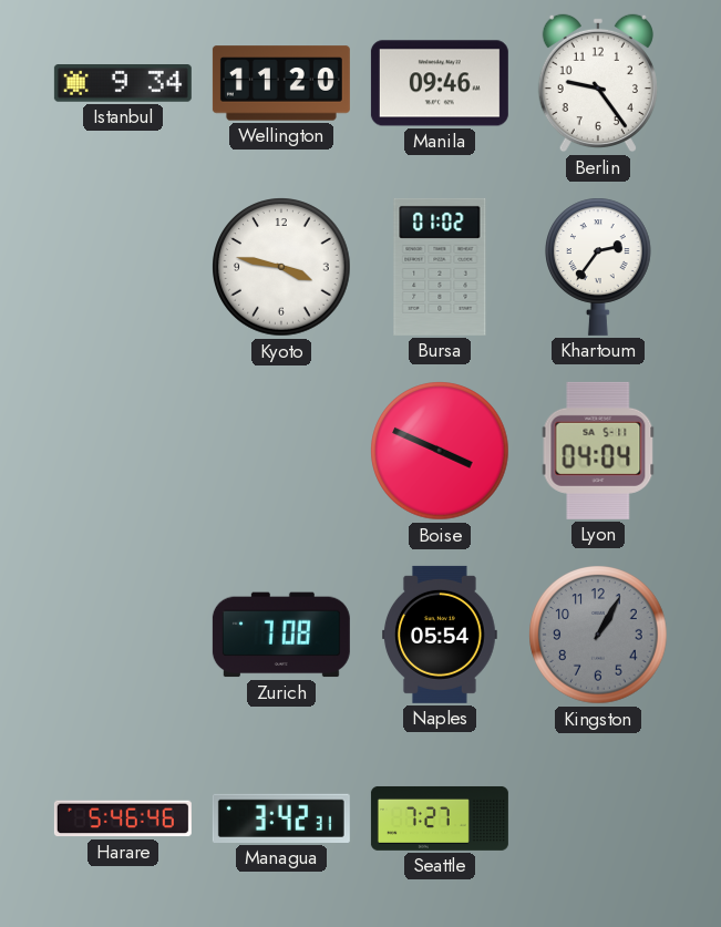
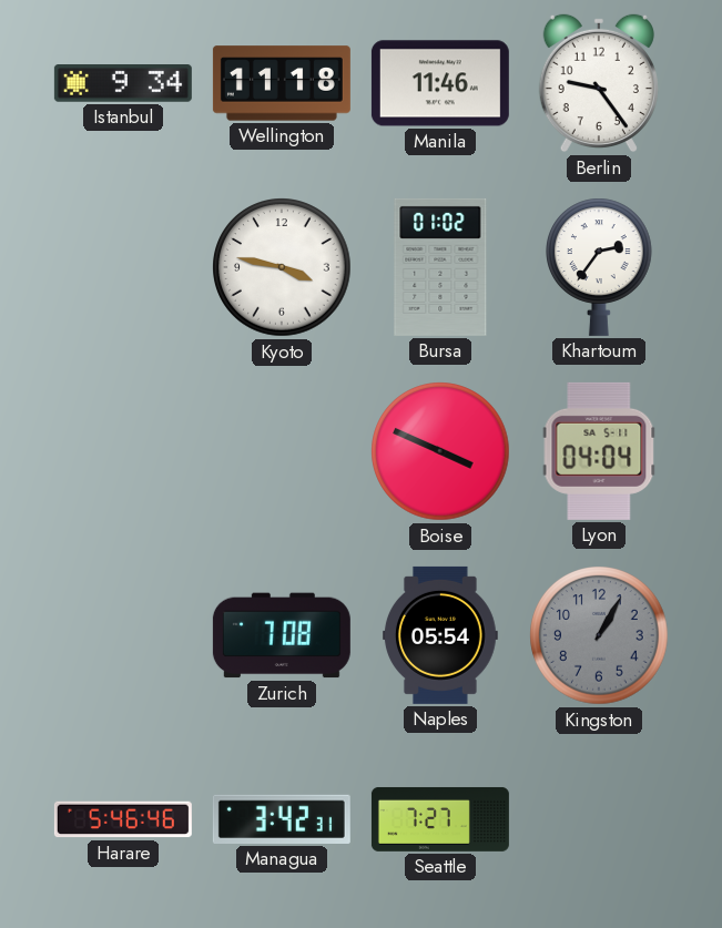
Wellington: 11:20 -> 11:18 (282, 83)
Manila: 09:46 -> 11:46 (440, 83)
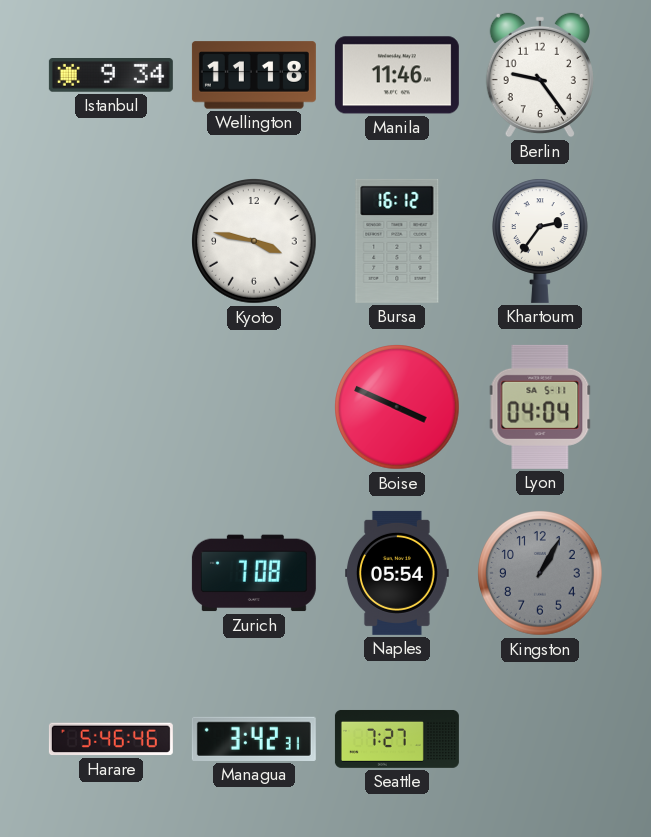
Bursa: 01:02 -> 16:12 (397, 241)
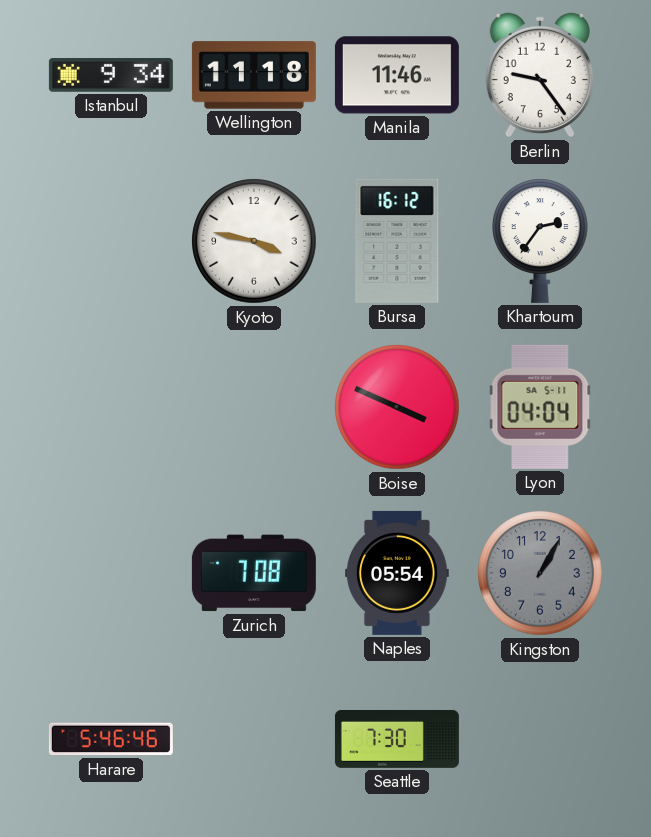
Managua: 3:42 -> none (254, 739)
Seattle: 7:27 -> 7:30 (397, 739)
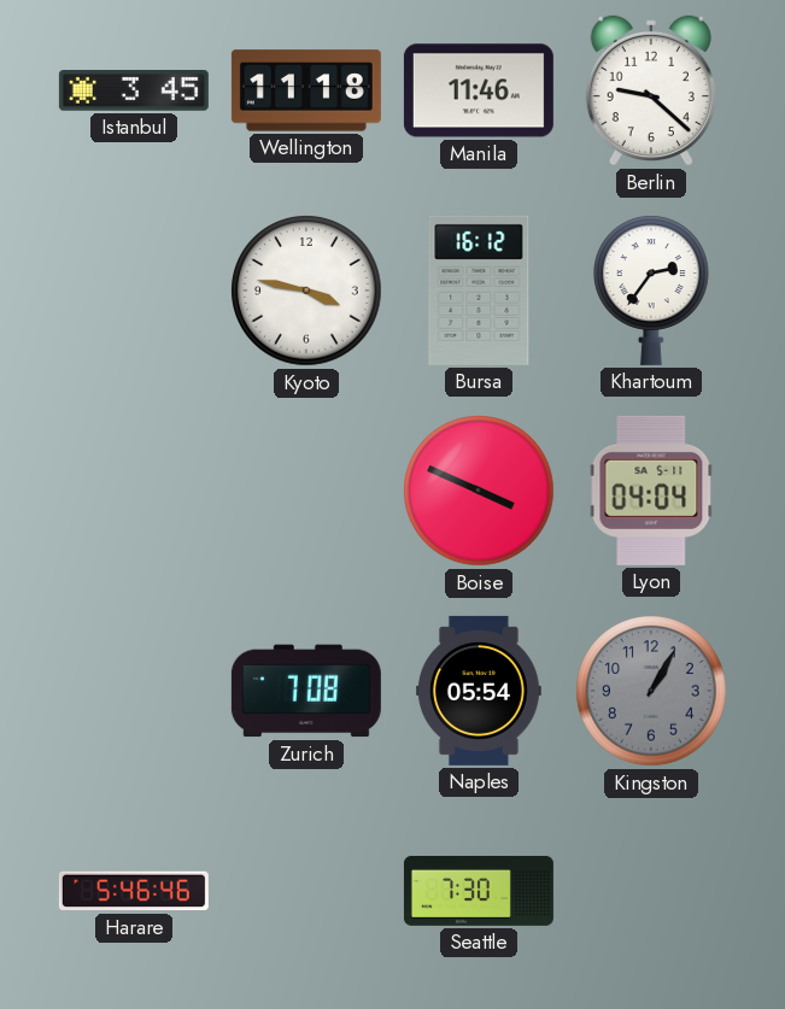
Istanbul: 9:34 -> 3:45 (134, 92)
Berlin: 9:24 -> 9:22 (651, 90)
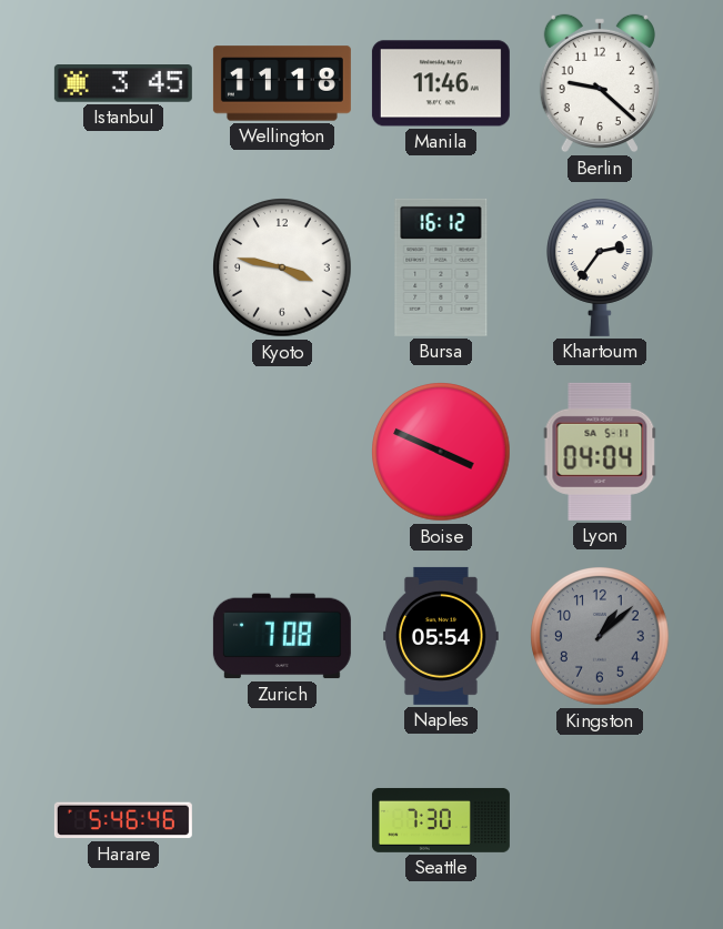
Kingston: 1:05 -> 1:08 (600, 636)
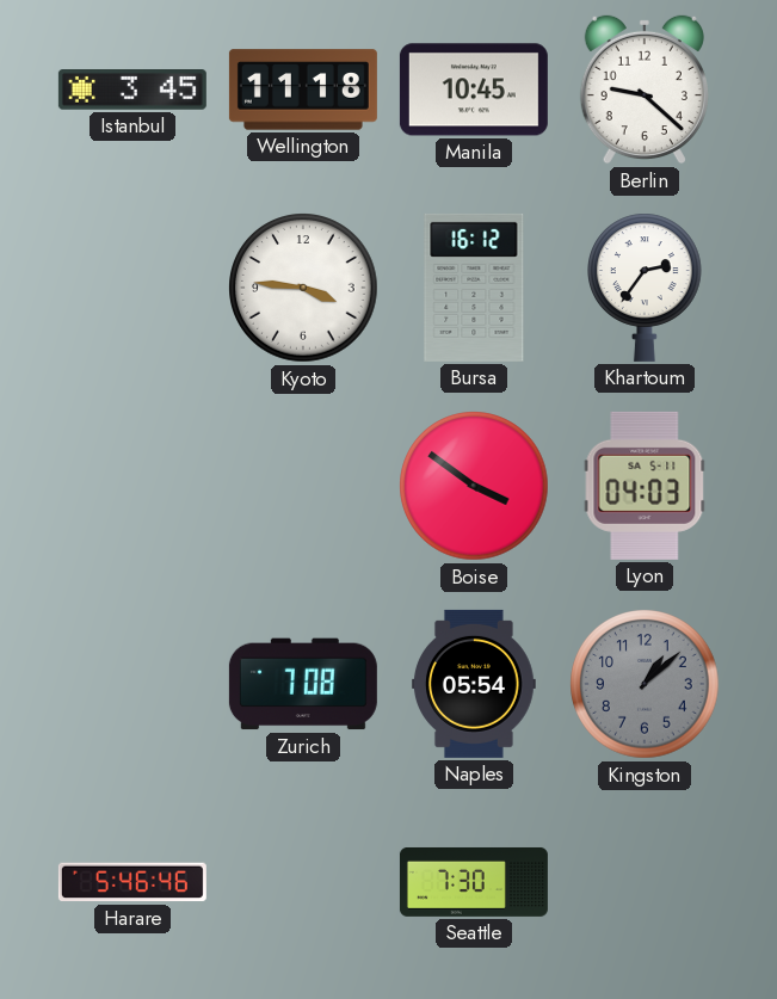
Manila: 11:46 -> 10:45 (474, 90)
Kyoto: 3:47 -> 3:46 (303, 288)
Boise: 3:49 -> 3:51 (474, 486)
Lyon: 04:04 -> 04:03 (645, 486)
